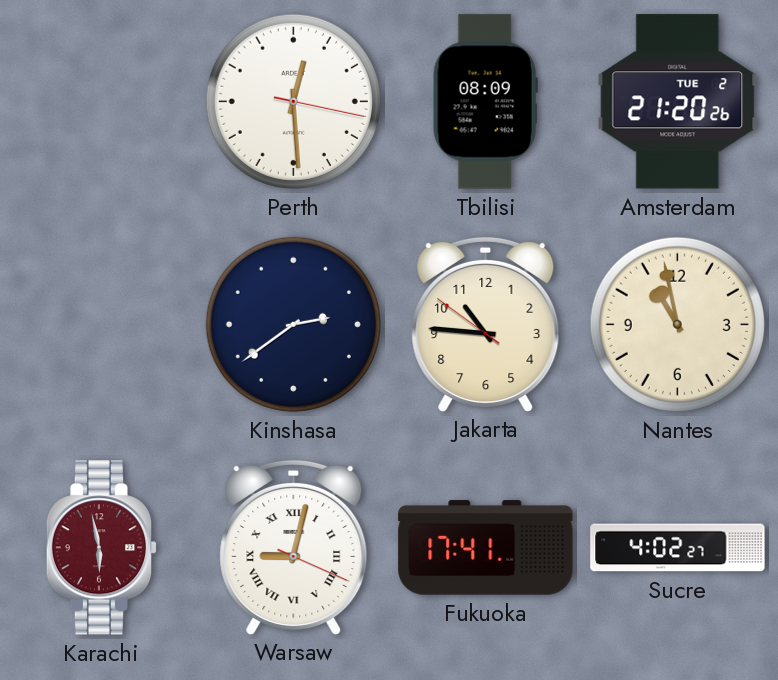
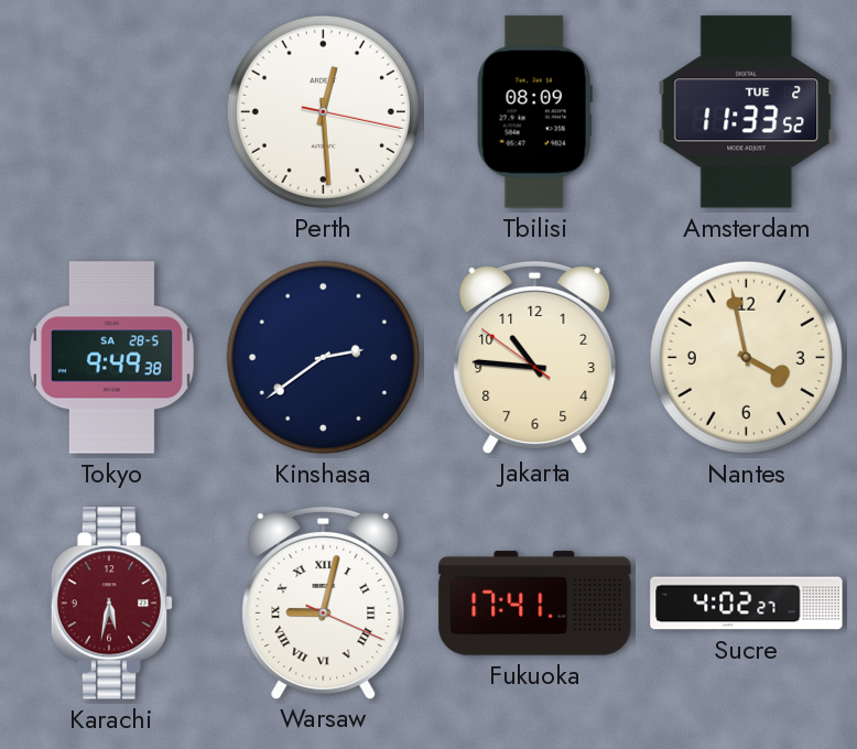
Amsterdam: 21:20 -> 11:33 (747, 112)
Tokyo: none -> 9:49 (112, 358)
Nantes: 10:58 -> 3:58 (746, 357)
Karachi: 5:58 -> 5:32 (112, 604)
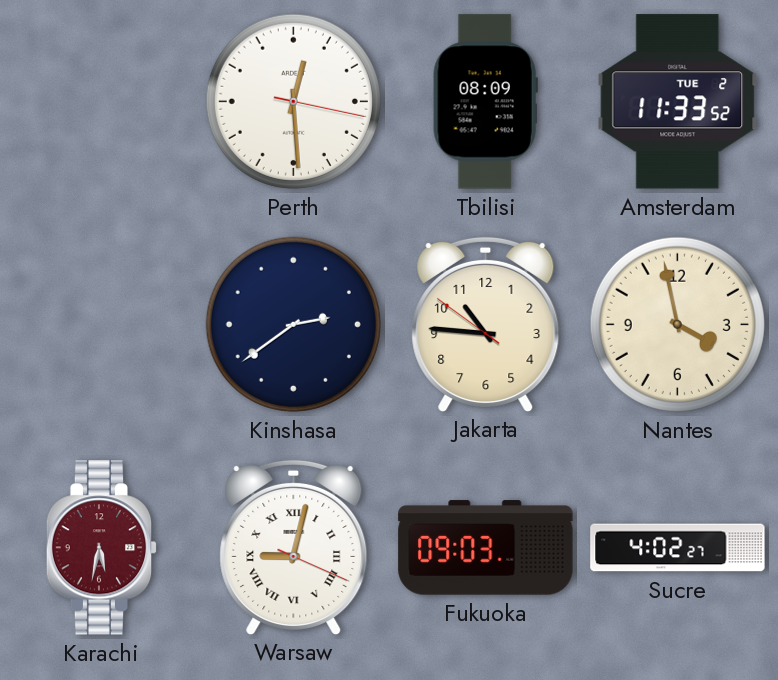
Tokyo: 9:49 -> none (112, 358)
Fukuoka: 17:41 -> 09:03 (486, 548)
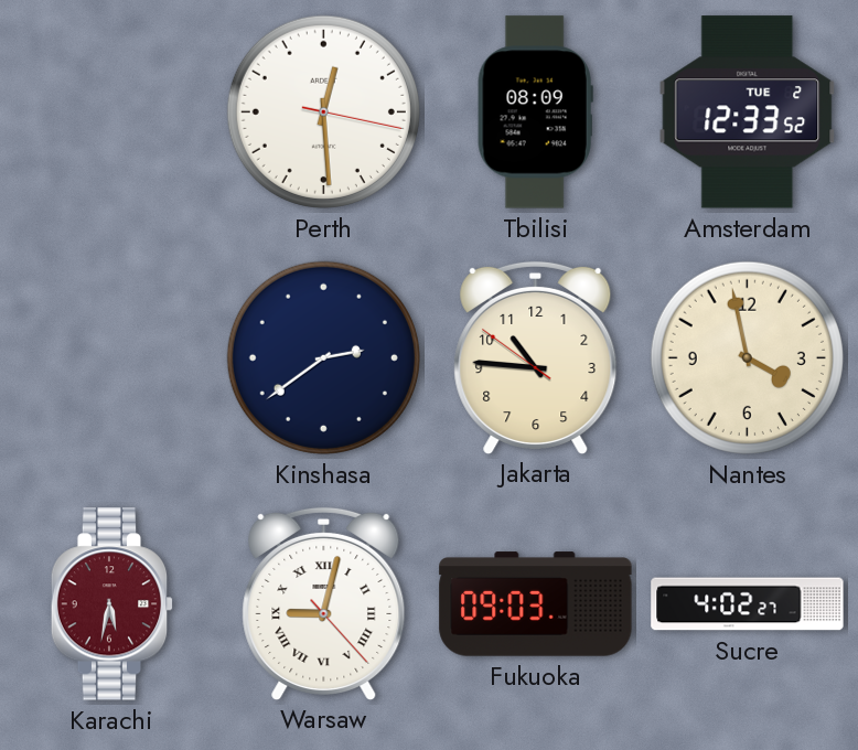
Amsterdam: 11:33 -> 12:33 (748, 113)
Warsaw: 9:02:19 -> 9:02:23 (324, 603)
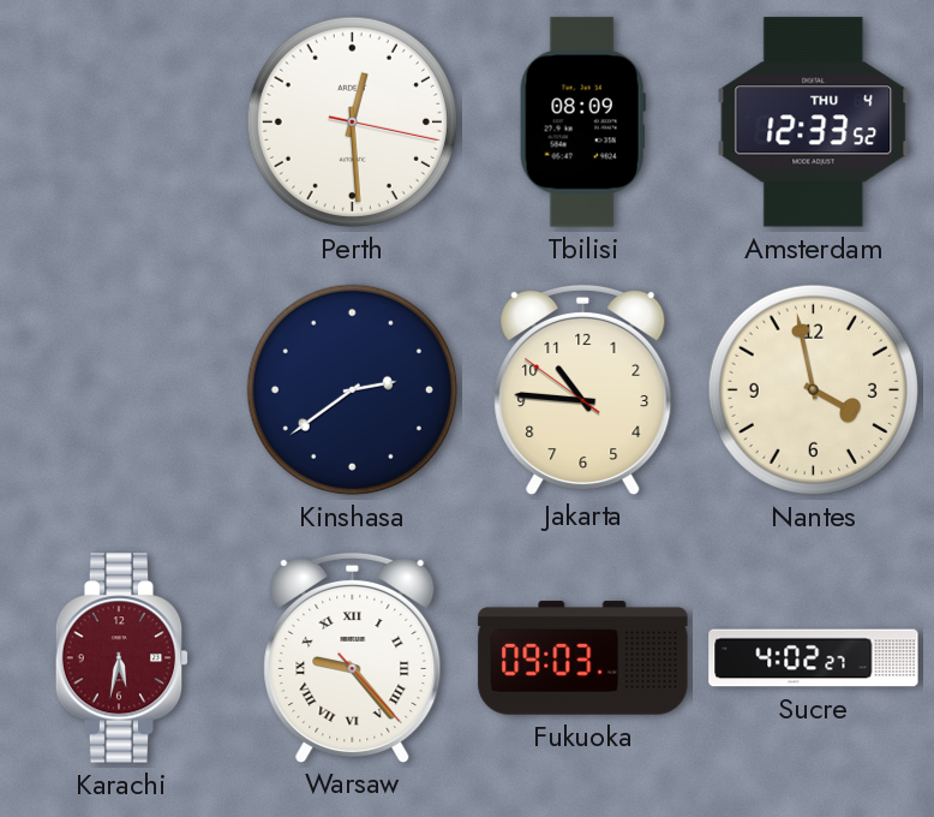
Amsterdam date: TUE 2 -> THU 4 (814, 123)
Warsaw: 9:02 -> 9:23 (353, 657)
